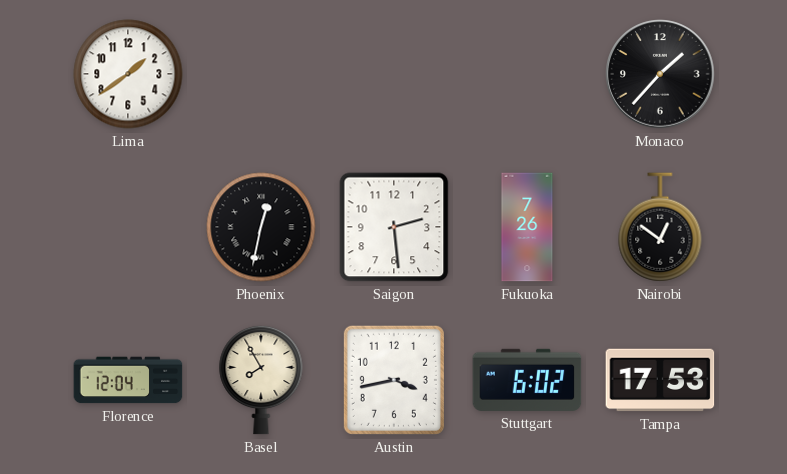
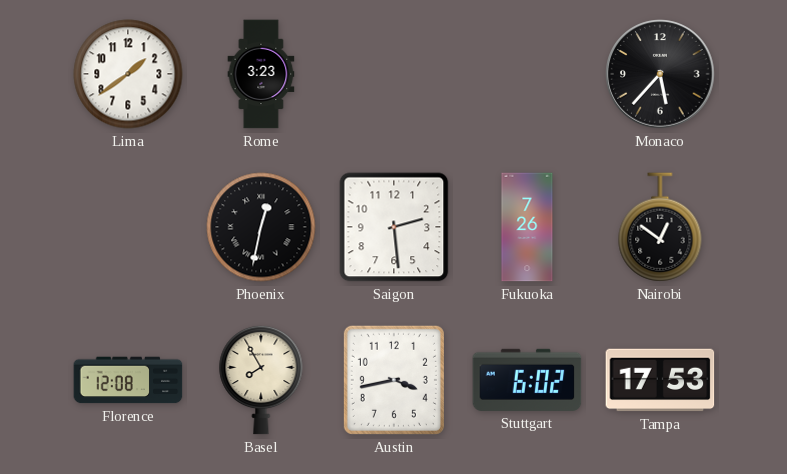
Rome: none -> 3:23 (261, 74)
Monaco: 1:37 -> 5:37 (660, 74)
Florence: 12:04 -> 12:08 (128, 380)
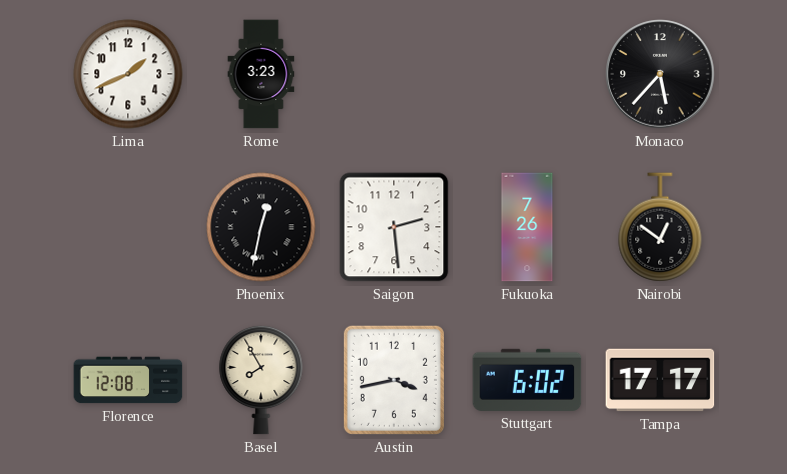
Lima: 1:39 -> 1:41 (128, 74)
Tampa: 17:53 -> 17:17 (660, 380)
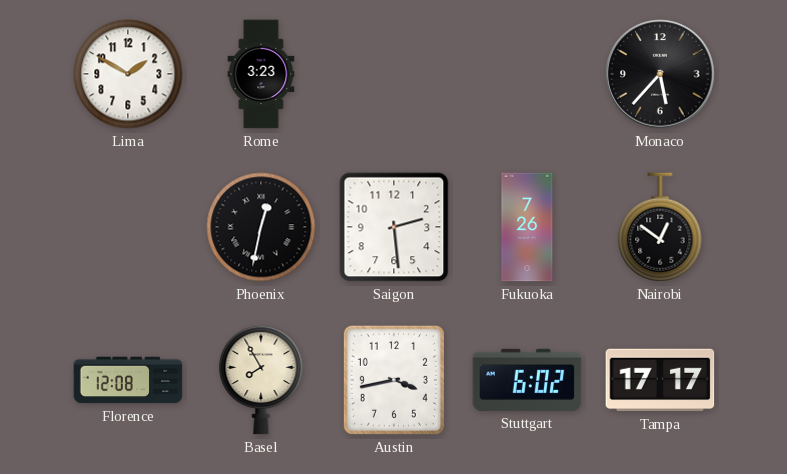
Lima: 1:41 -> 1:50 (128, 74)
